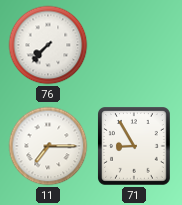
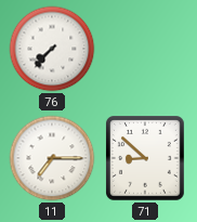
71: 8:55 -> 8:52 (146, 159)
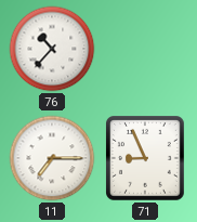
76: 7:37 -> 10:37 (52, 49)
71: 8:52 -> 8:56 (146, 159)
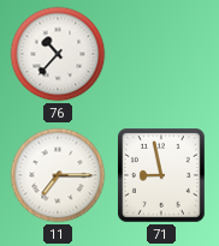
71: 8:56 -> 8:58 (162, 176)
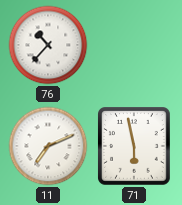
11: 7:15 -> 7:11 (48, 146)
71: 8:58 -> 5:58 (135, 147)
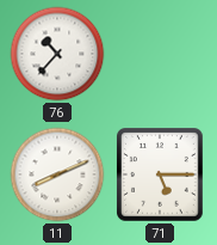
11: 7:11 -> 8:11 (57, 174)
71: 5:58 -> 5:15 (161, 176)
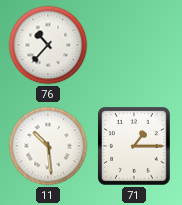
11: 8:11 -> 10:29 (48, 146)
71: 5:15 -> 1:15 (135, 147)
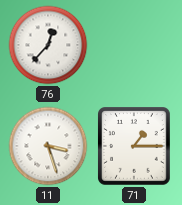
76: 10:37 -> 12:37 (48, 45)
11: 10:29 -> 3:27 (48, 146)
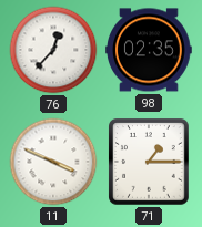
98: none -> 02:35 (149, 50)
11: 3:27 -> 3:49 (53, 162)
